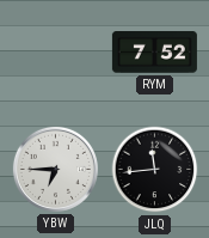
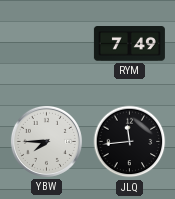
RYM: 7:52 -> 7:49 (129, 44)
YBW: 6:45 -> 7:45 (46, 141)
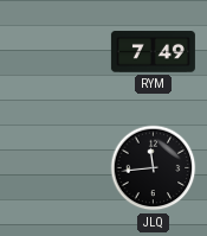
YBW: 7:45 -> none (46, 141)
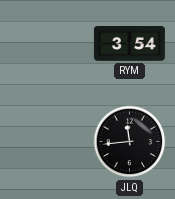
RYM: 7:49 -> 3:54 (129, 44)
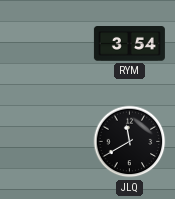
JLQ: 11:44 -> 11:40 (130, 142)
